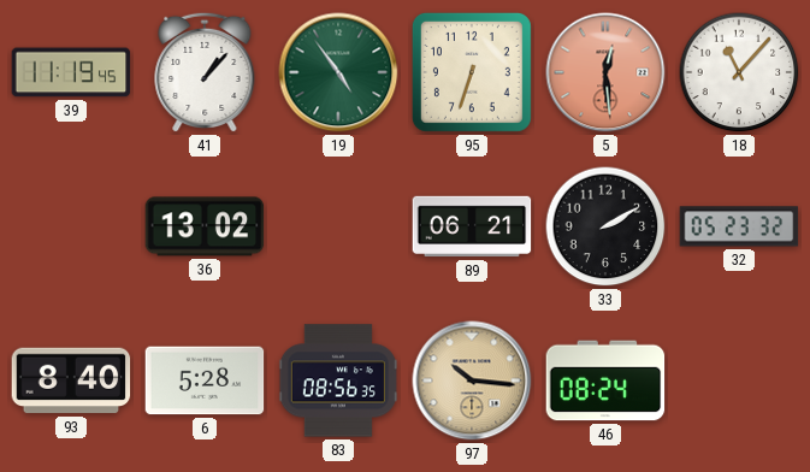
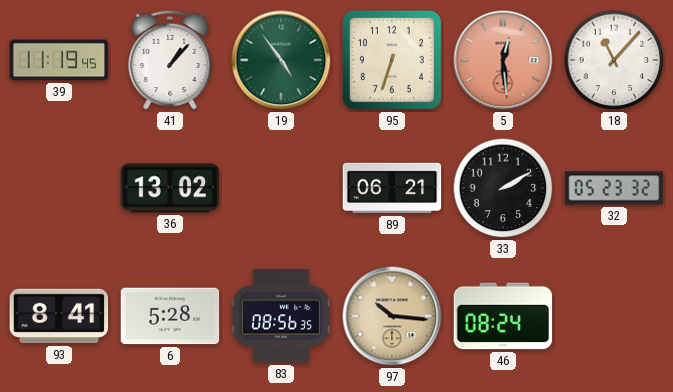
93: 8:40 -> 8:41 (59, 316)
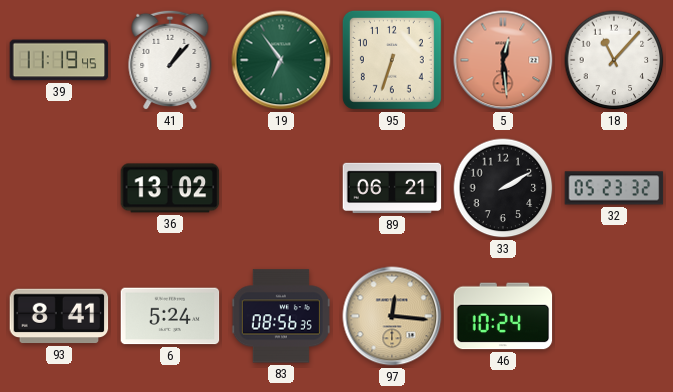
19: 4:54 -> 6:54 (281, 60)
6: 5:28 -> 5:24 (170, 316)
97: 10:16 -> 12:16 (392, 316)
46: 08:24 -> 10:24 (503, 316)
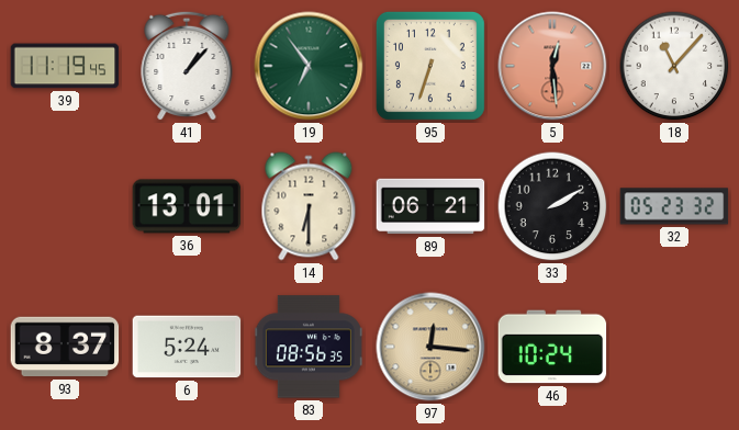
36: 13:02 -> 13:01 (187, 206)
14: none -> 6:30 (309, 206)
93: 8:41 -> 8:37 (65, 347)
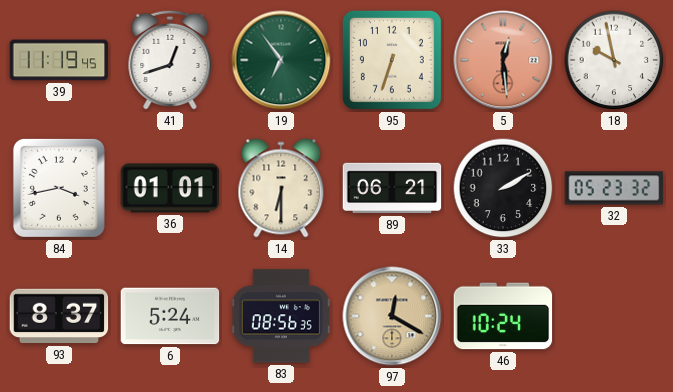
41: 1:07 -> 12:42 (170, 60)
18: 11:07 -> 9:58 (614, 60)
84: none -> 3:43 (59, 188)
36: 13:01 -> 01:01 (170, 188)
97: 12:16 -> 12:20 (392, 316)
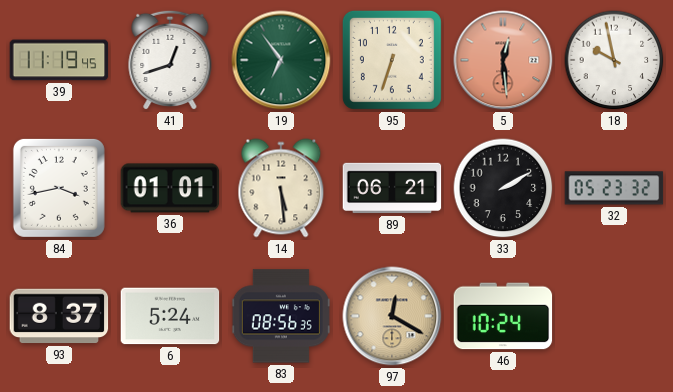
14: 6:30 -> 5:29 (281, 188)
